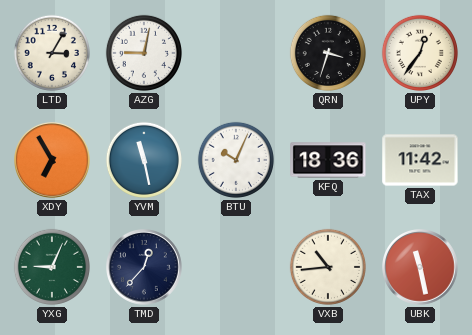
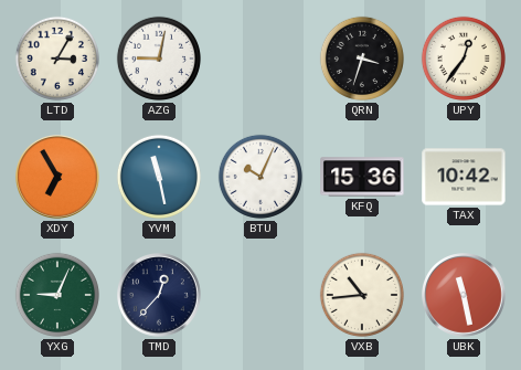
KFQ: 18:36 -> 15:36 (362, 177)
TAX: 11:42 -> 10:42 (464, 177)
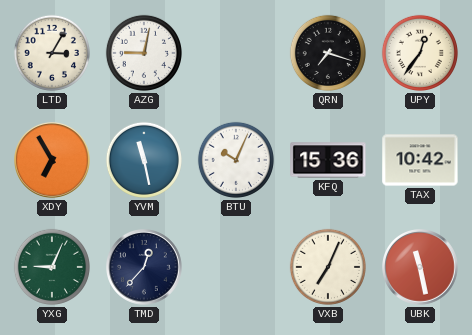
QRN: 3:33 -> 7:18 (328, 53)
VXB: 10:44 -> 7:04 (328, 267)
